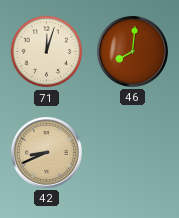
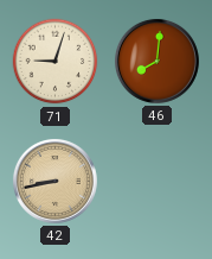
71: 12:03 -> 9:03 (56, 62)
42: 8:41 -> 8:43 (54, 181)
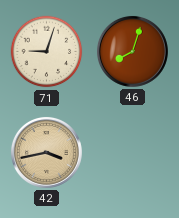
46: 8:01 -> 8:03 (132, 51)
42: 8:43 -> 3:43 (46, 152)
